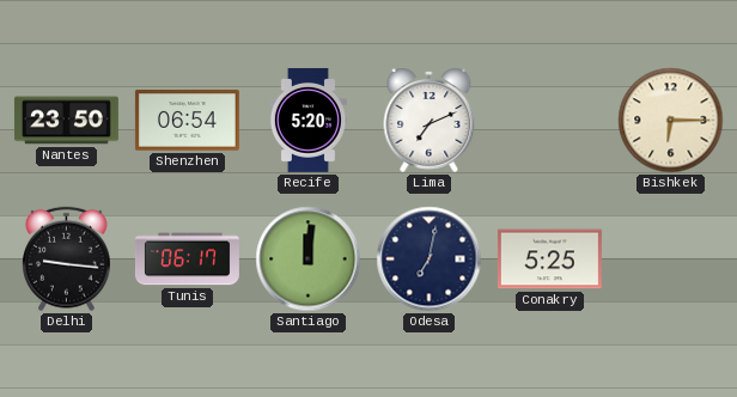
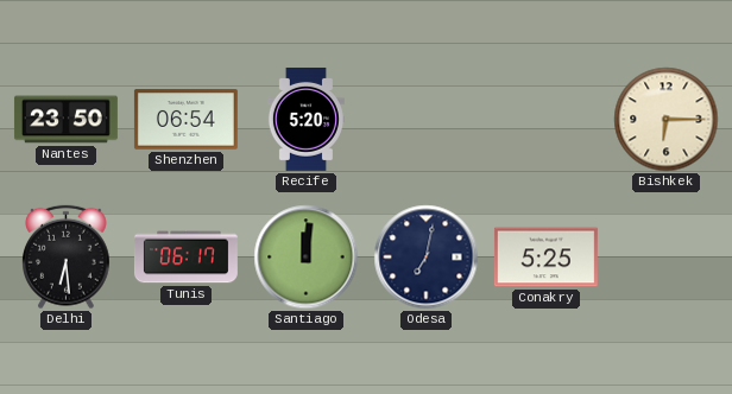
Lima: 7:11 -> none (430, 120)
Delhi: 9:16 -> 6:29 (67, 258)
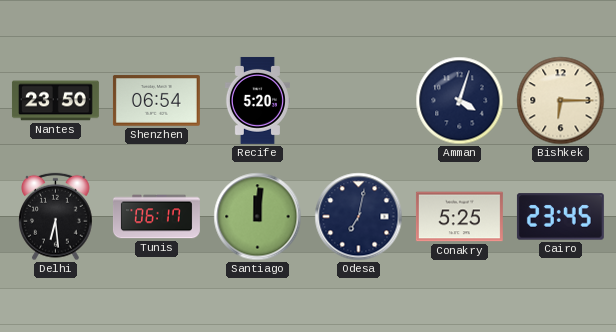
Amman: none -> 4:03 (460, 101)
Cairo: none -> 23:45 (560, 217)
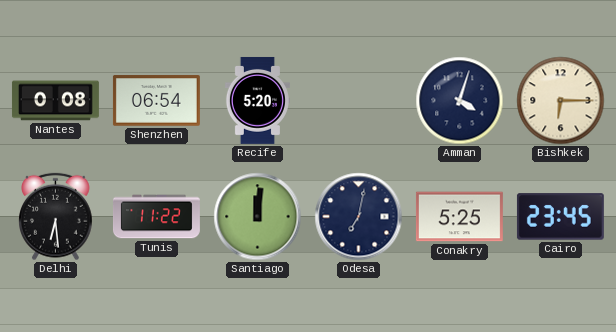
Nantes: 23:50 -> 0:08 (55, 101)
Tunis: 06:17 -> 11:22 (157, 217)
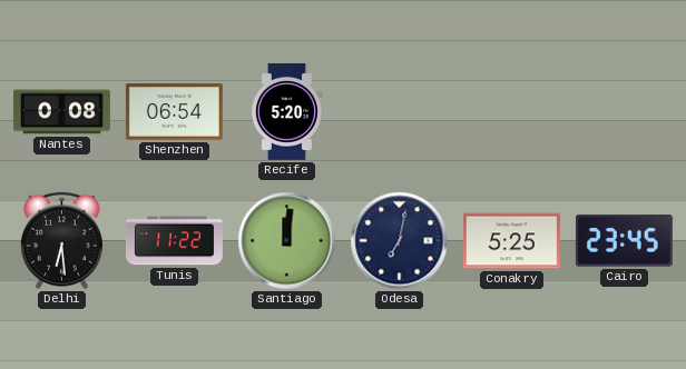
Amman: 4:03 -> none (460, 101)
Bishkek: 6:15 -> none (561, 101)
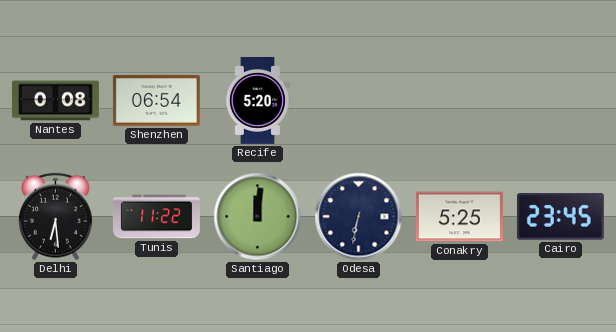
Odesa: 7:02 -> 6:32 (359, 217)
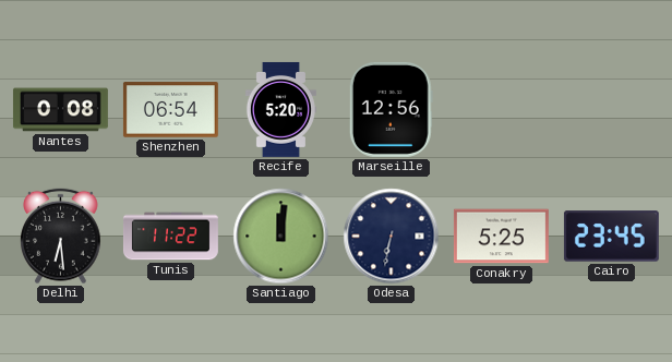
Marseille: none -> 12:56 (391, 109)
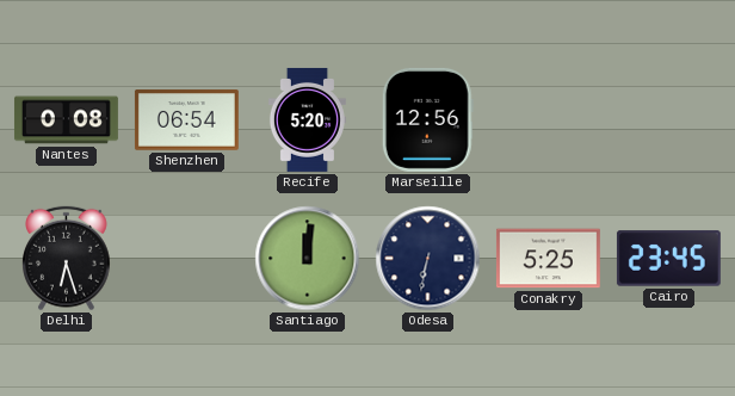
Delhi: 6:29 -> 6:27 (67, 259)
Tunis: 11:22 -> none (171, 237)
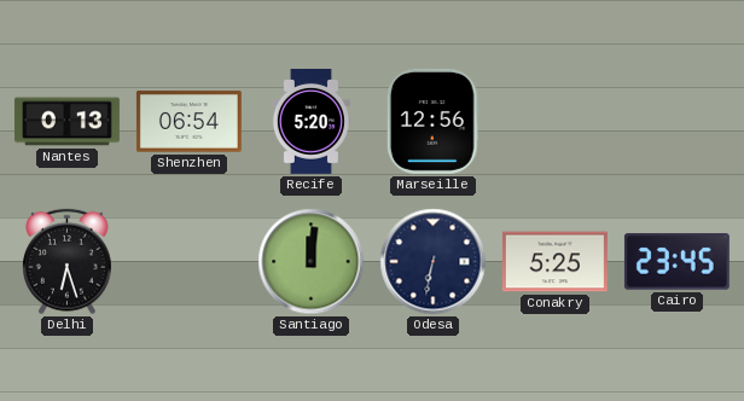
Nantes: 0:08 -> 0:13 (66, 122)
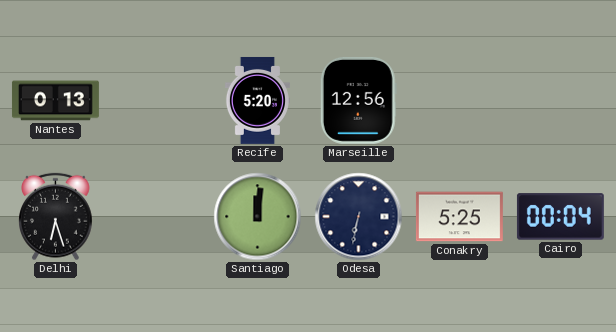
Shenzhen: 06:54 -> none (188, 122)
Cairo: 23:45 -> 00:04 (560, 217)
